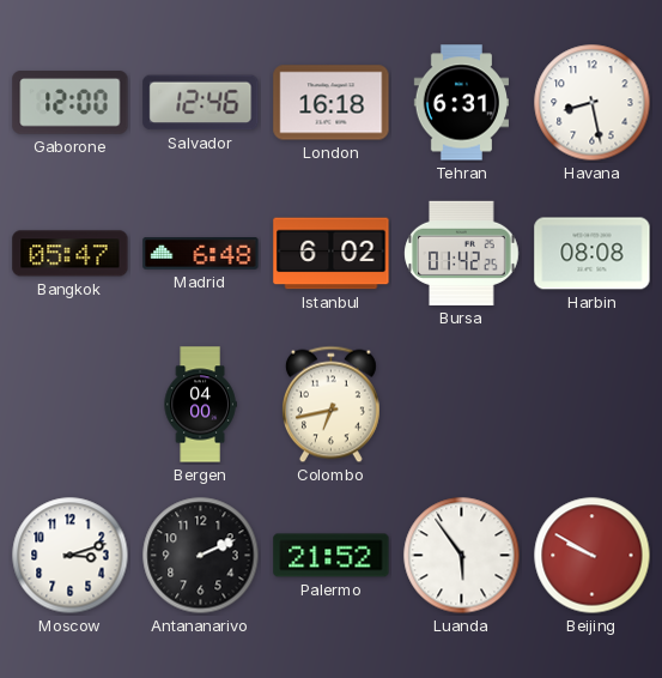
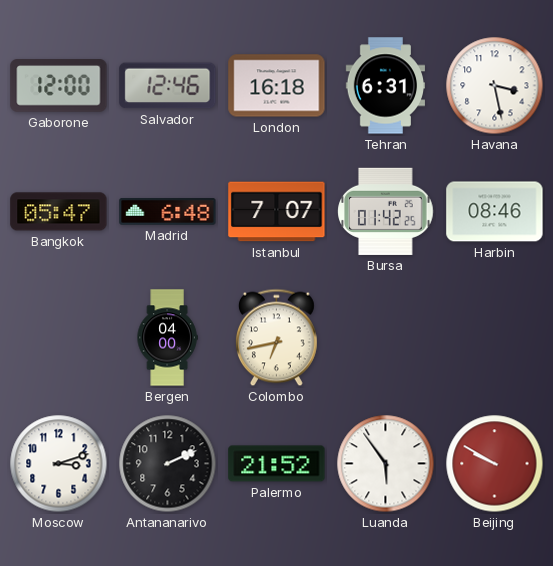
Havana: 8:28 -> 3:28 (495, 86)
Istanbul: 6:02 -> 7:07 (277, 212)
Harbin: 08:08 -> 08:46 (495, 212)
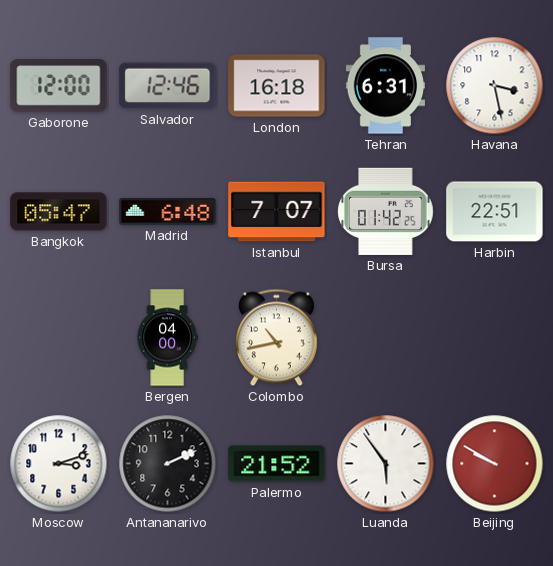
Harbin: 08:46 -> 22:51 (495, 212)
Colombo: 6:43 -> 10:43 (276, 338)
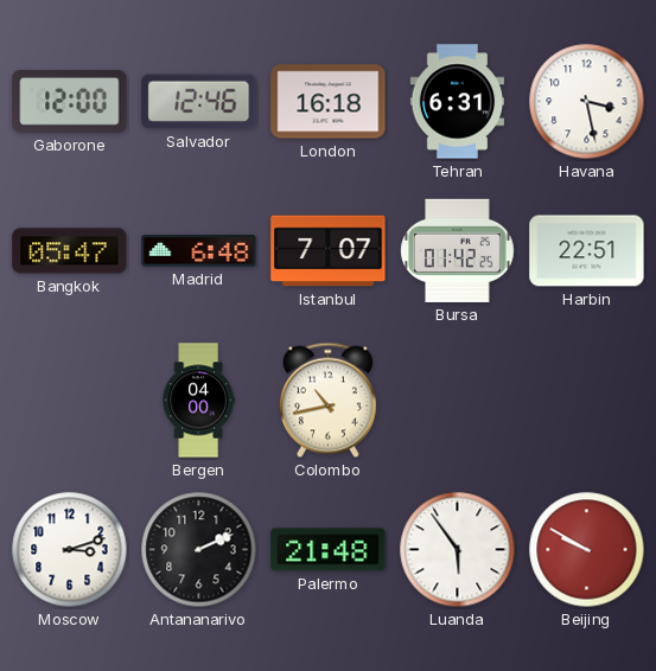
Palermo: 21:52 -> 21:48 (329, 550)
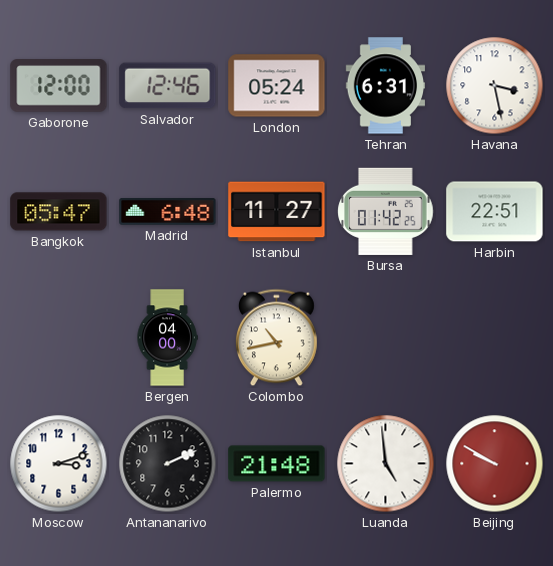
London: 16:18 -> 05:24 (277, 86)
Istanbul: 7:07 -> 11:27 (277, 212)
Luanda: 5:54 -> 4:59 (386, 464)
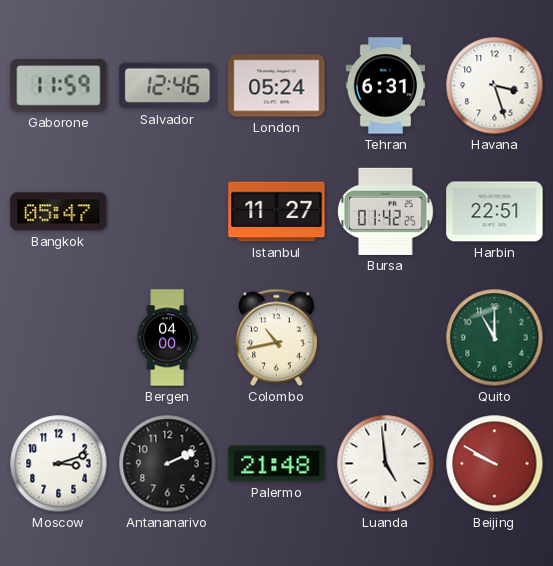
Gaborone: 12:00 -> 11:59 (59, 86)
Havana: 3:28 -> 3:27 (495, 86)
Madrid: 6:48 -> none (168, 212)
Quito: none -> 11:00 (495, 338)
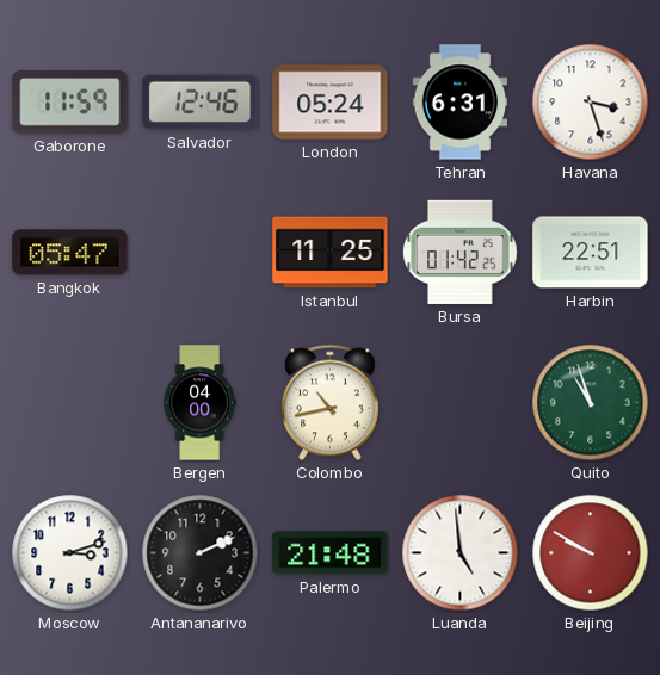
Istanbul: 11:27 -> 11:25 (331, 253)
Quito: 11:00 -> 10:57 (591, 403)
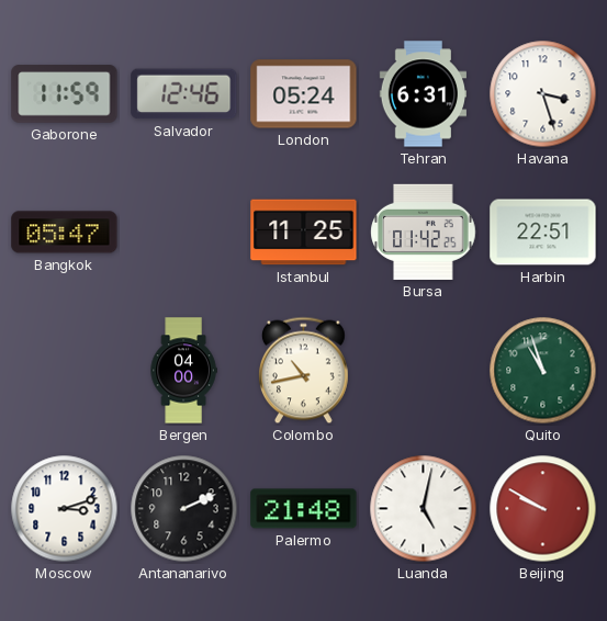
Luanda: 4:59 -> 5:02 (424, 509)
